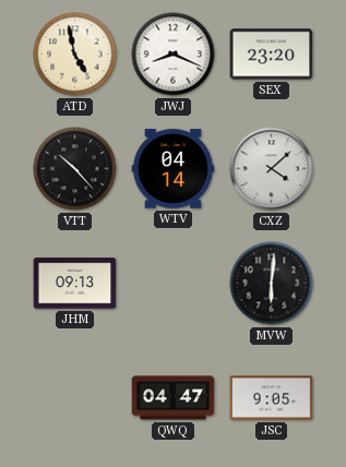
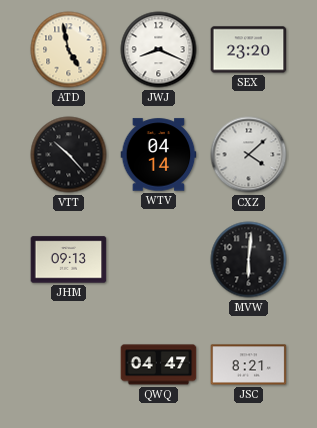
JSC: 9:05 -> 8:21 (249, 365)
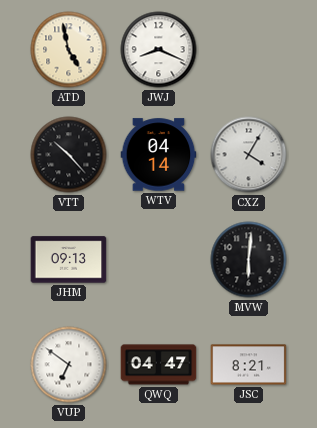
SEX: 23:20 -> none (249, 50)
CXZ: 4:08 -> 4:05 (249, 155)
VUP: none -> 6:51 (69, 365)
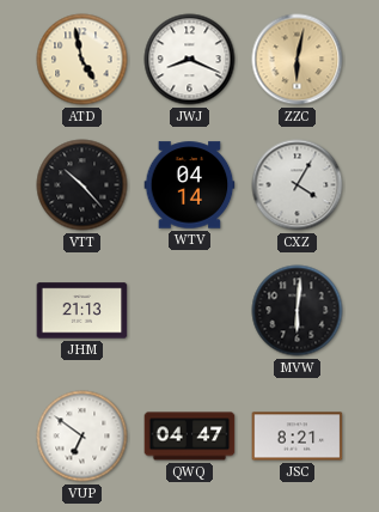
ZZC: none -> 6:02 (298, 60)
JHM: 09:13 -> 21:13 (82, 311)
